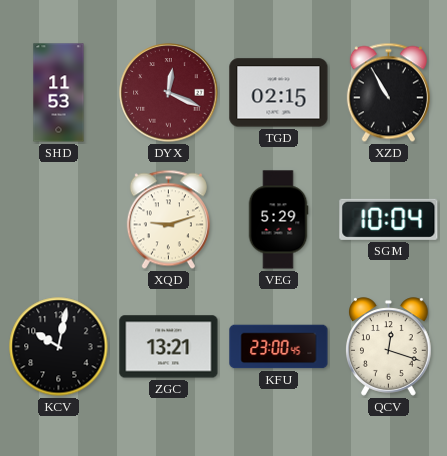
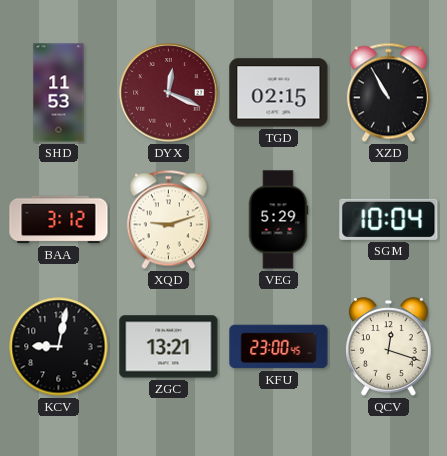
BAA: none -> 3:12 (59, 220)
KCV: 10:02 -> 9:02 (59, 347)
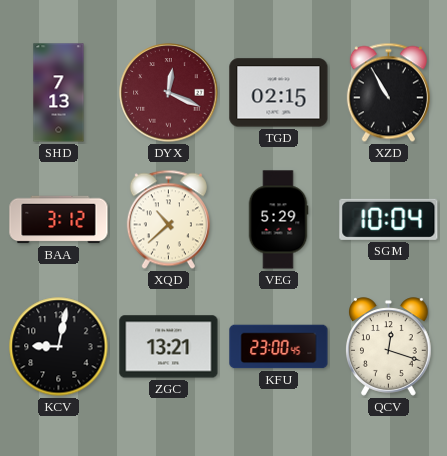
SHD: 11:53 -> 7:13 (59, 93)
XQD: 9:12 -> 10:38 (168, 220)
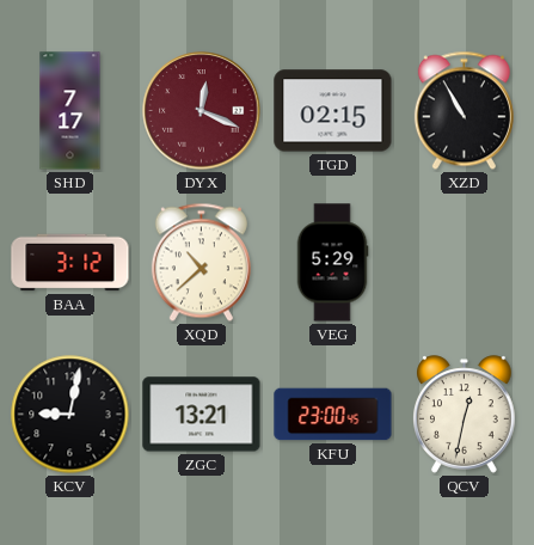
SHD: 7:13 -> 7:17 (70, 111)
SGM: 10:04 -> none (389, 219)
QCV: 12:18 -> 12:32 (465, 415)
